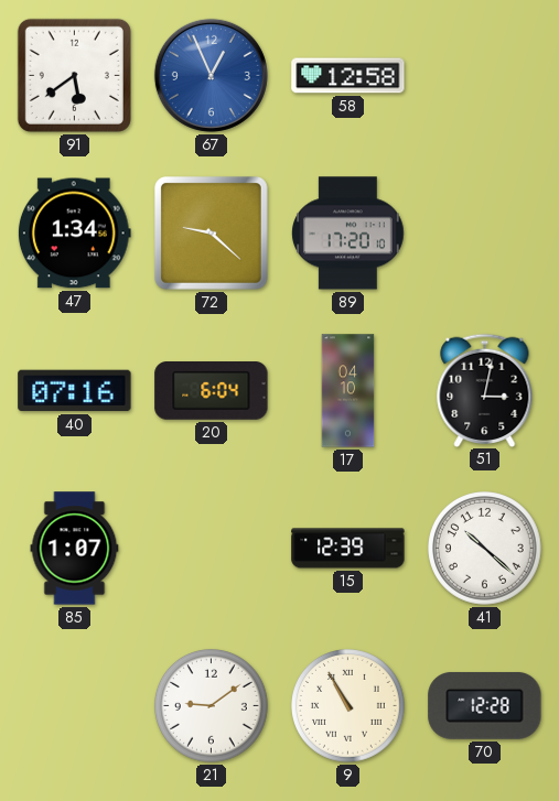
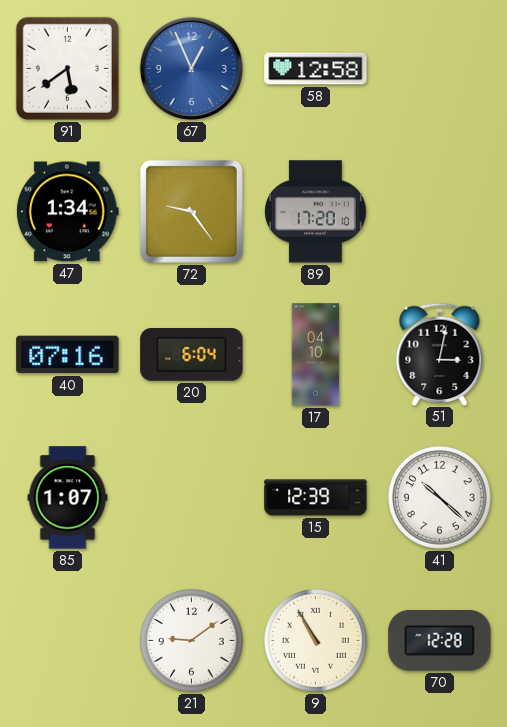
72: 9:22 -> 9:24 (191, 211)
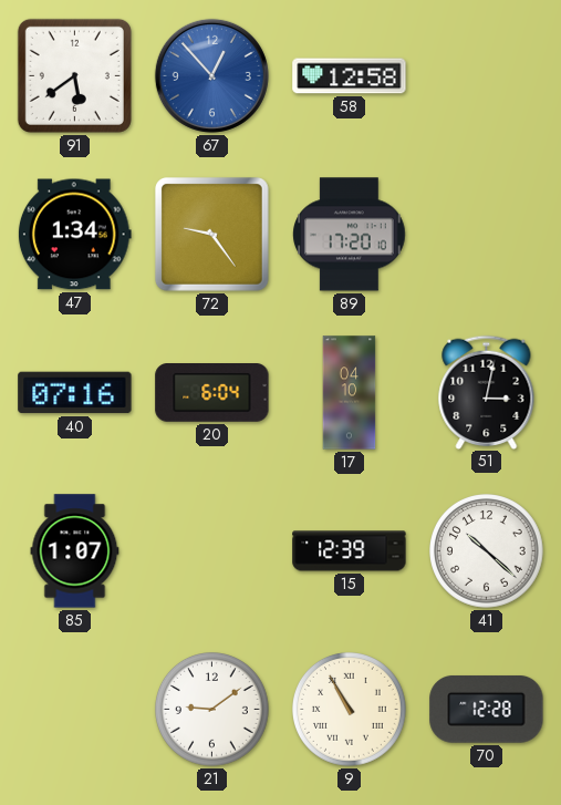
67: 12:56 -> 12:53 (211, 75)
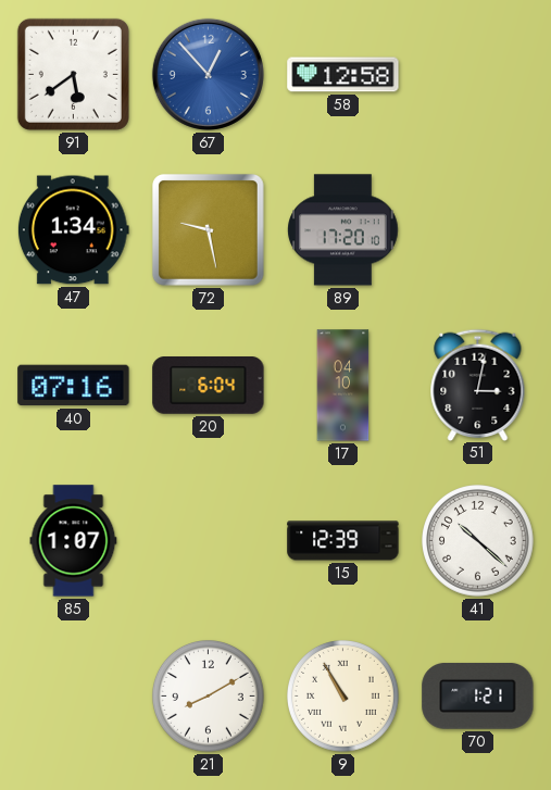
72: 9:24 -> 9:28 (208, 229)
21: 9:09 -> 8:10 (209, 697)
70: 12:28 -> 1:21 (478, 697)
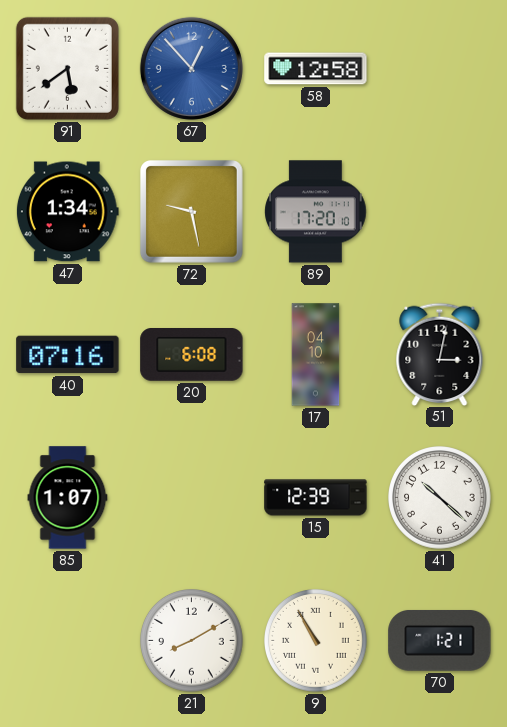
20: 6:04 -> 6:08 (192, 355)
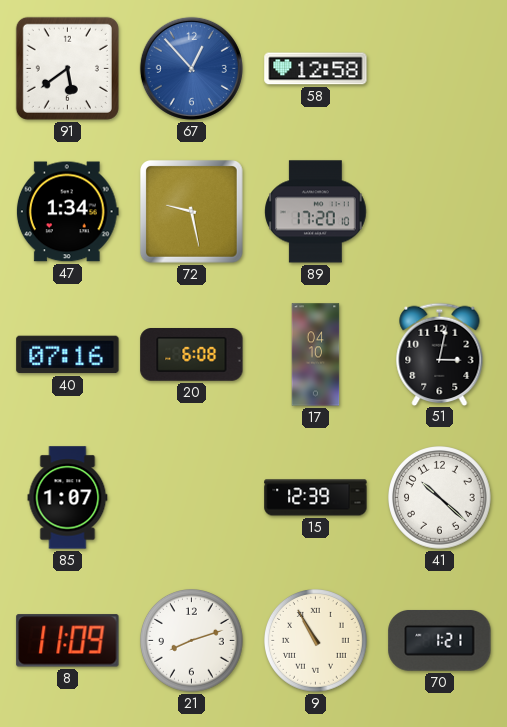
8: none -> 11:09 (68, 641)
21: 8:10 -> 8:12 (192, 641)
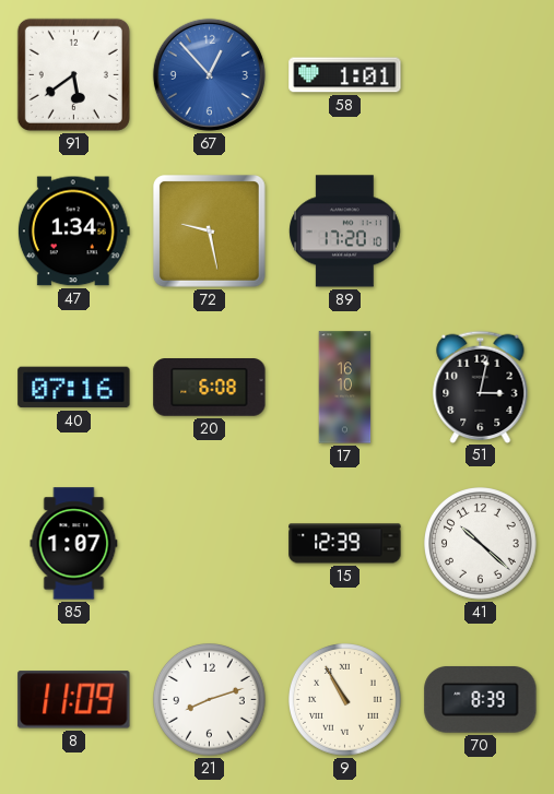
58: 12:58 -> 1:01 (345, 75)
17: 04:10 -> 16:10 (345, 388)
70: 1:21 -> 8:39 (481, 700)
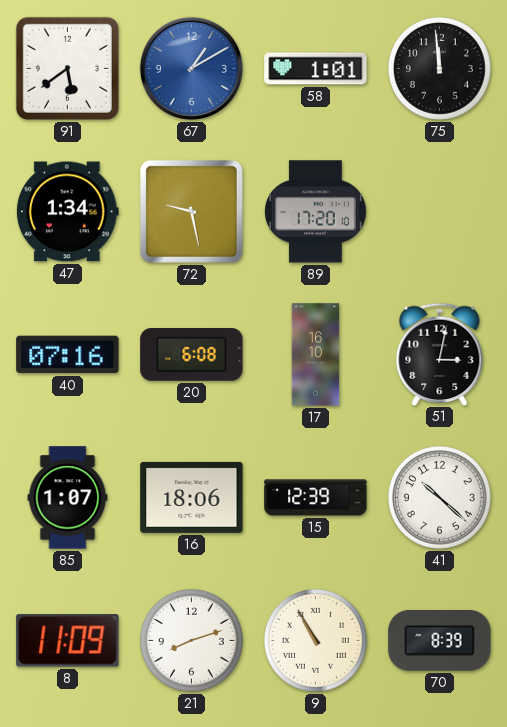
67: 12:53 -> 1:10 (191, 68)
75: none -> 11:59 (440, 69)
16: none -> 18:06 (192, 497)
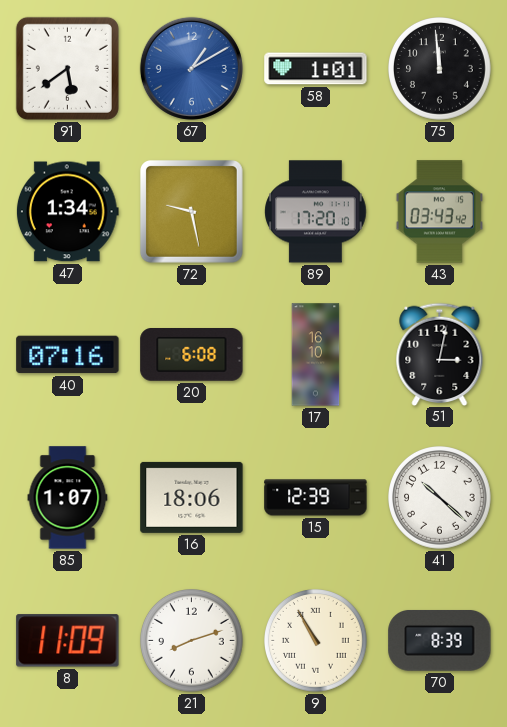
43: none -> 03:43 (439, 212)
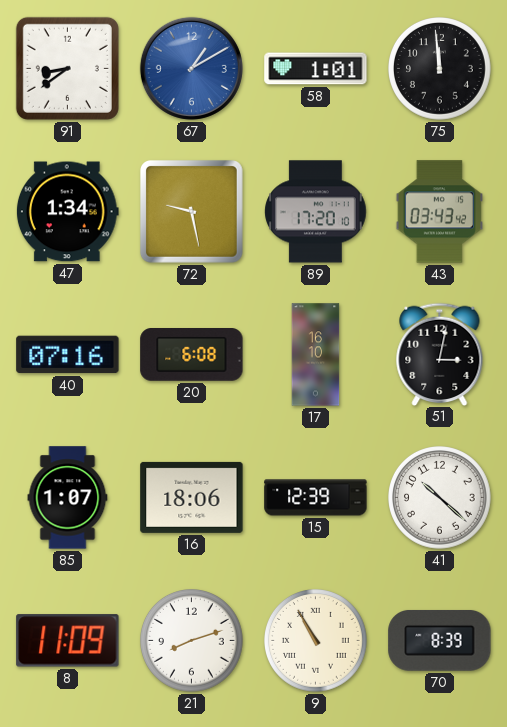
91: 5:39 -> 8:39 (67, 68)
